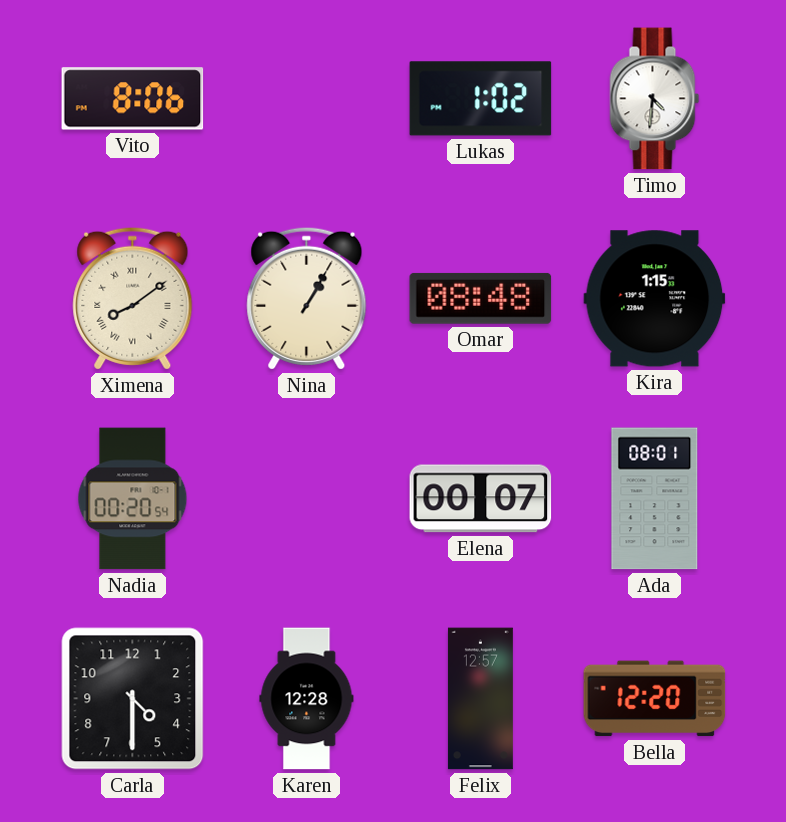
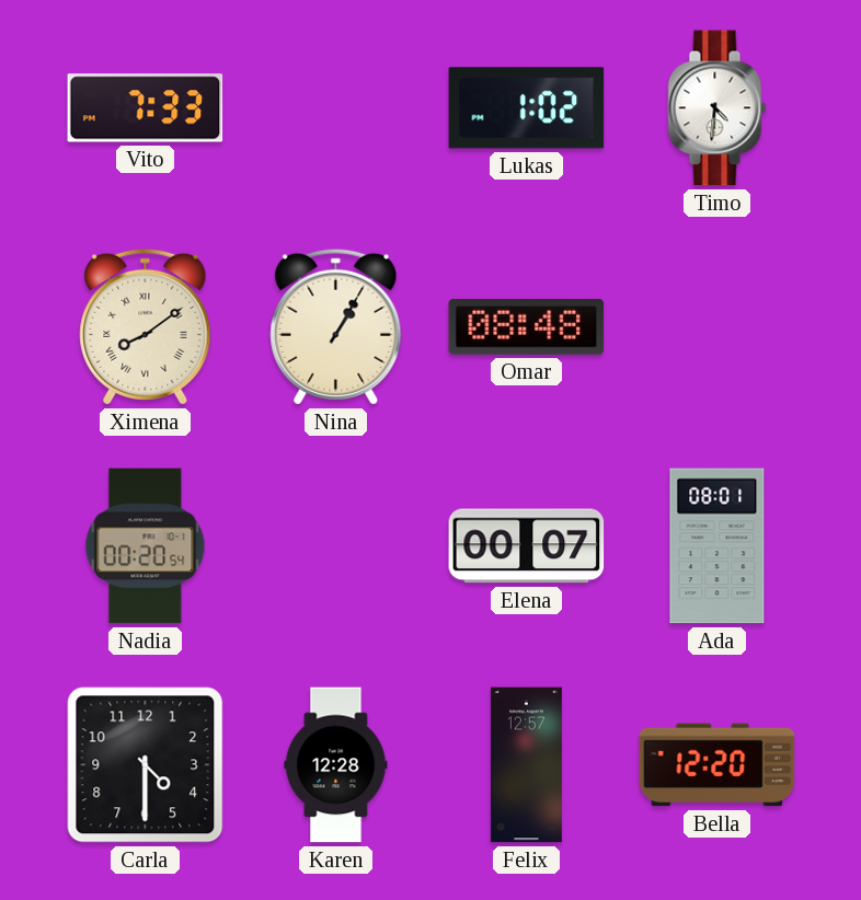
Vito: 8:06 -> 7:33 (146, 108)
Kira: 1:15 -> none (655, 299)
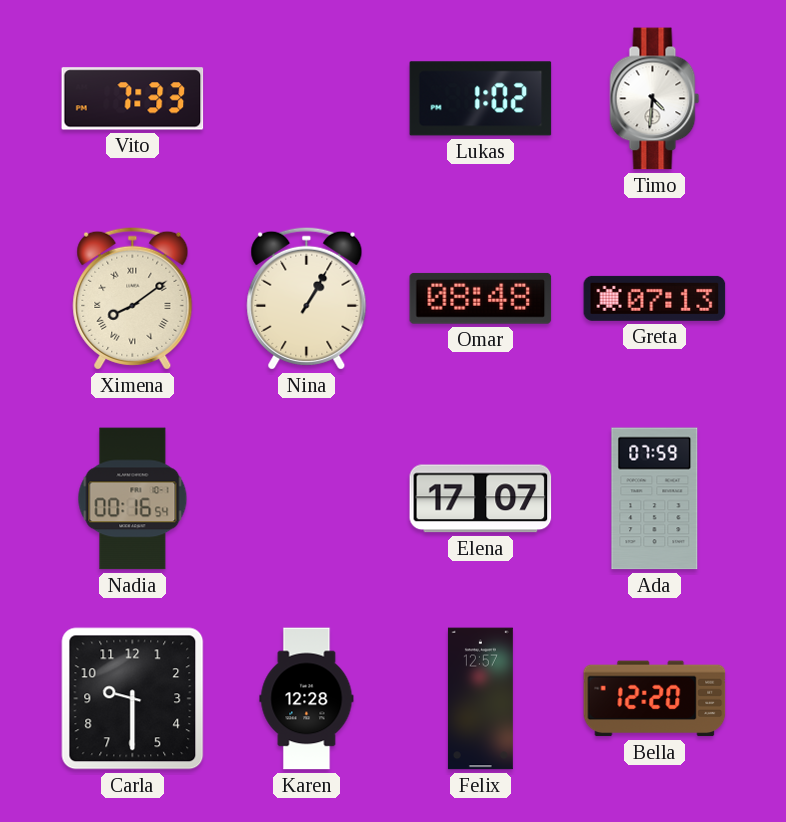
Greta: none -> 07:13 (655, 298)
Nadia: 00:20 -> 00:16 (133, 499)
Elena: 00:07 -> 17:07 (481, 499)
Ada: 08:01 -> 07:59 (655, 499)
Carla: 4:30 -> 9:30 (133, 699)
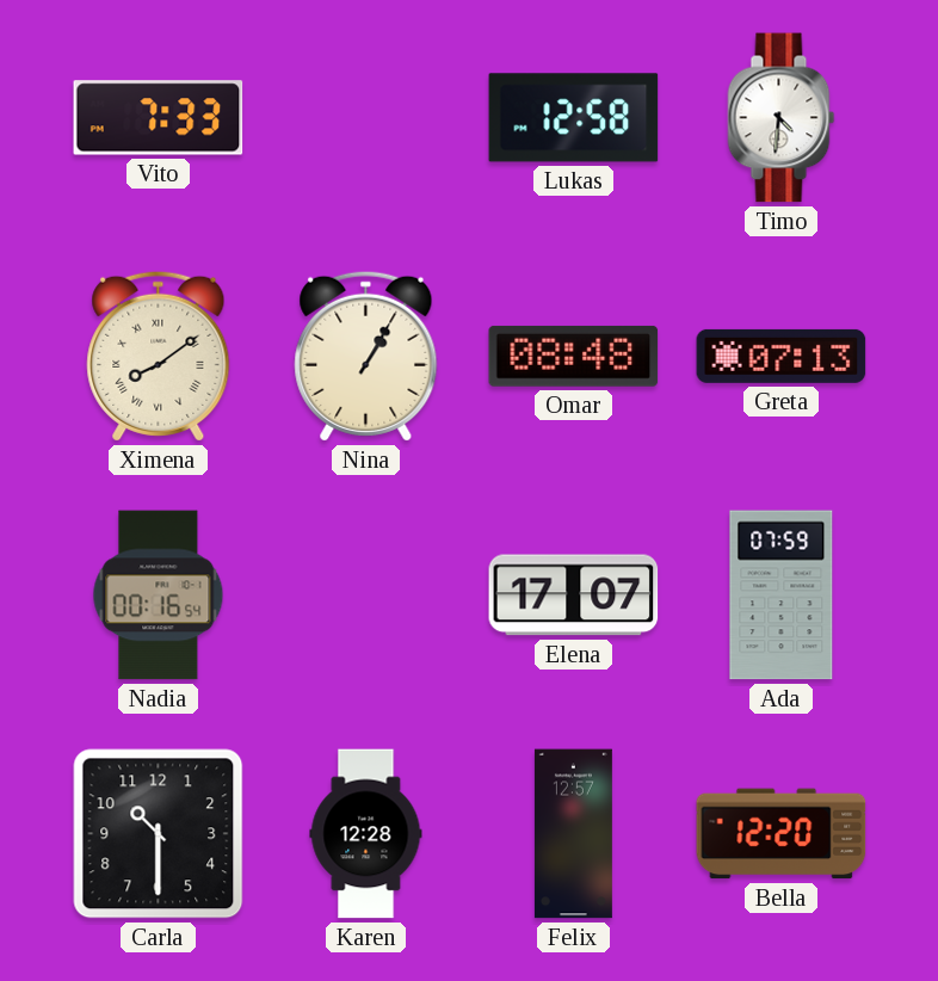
Lukas: 1:02 -> 12:58 (574, 118)
Carla: 9:30 -> 10:30 (159, 834)
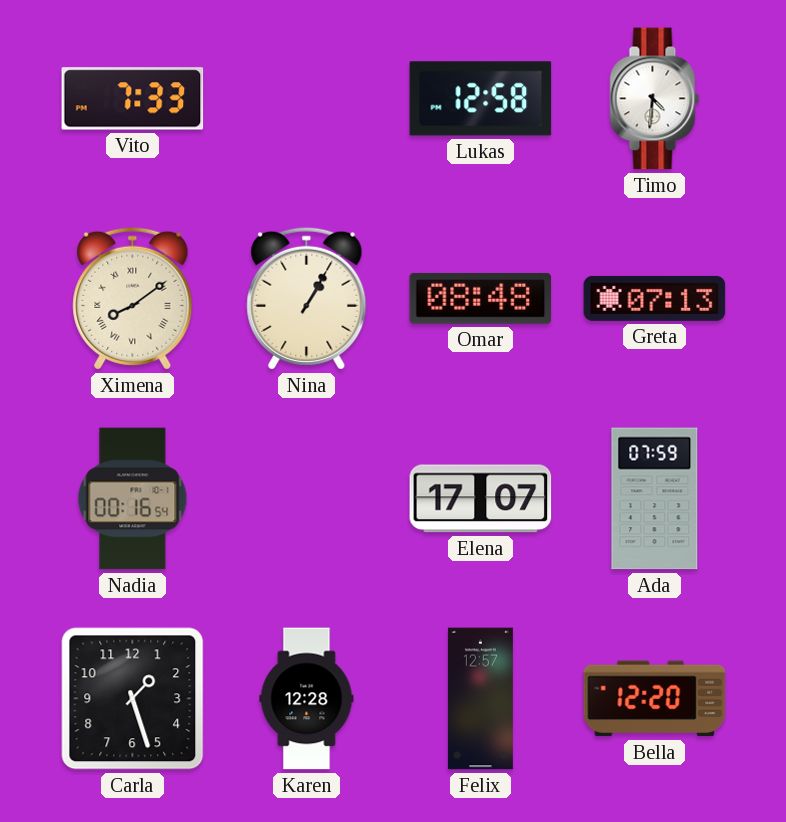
Carla: 10:30 -> 1:27 (133, 699)
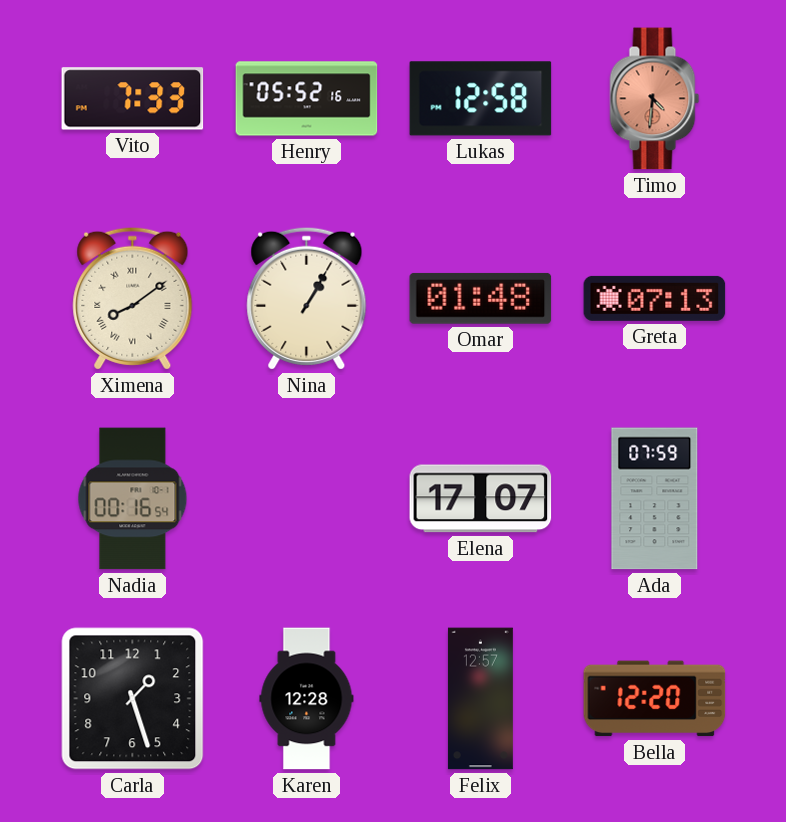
Henry: none -> 05:52 (307, 99)
Timo dial: white -> salmon (655, 99)
Omar: 08:48 -> 01:48 (481, 298)
